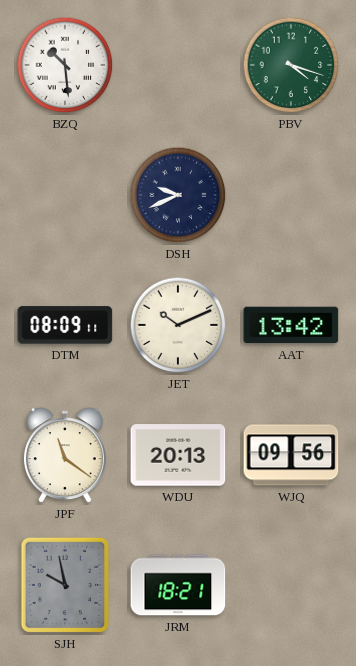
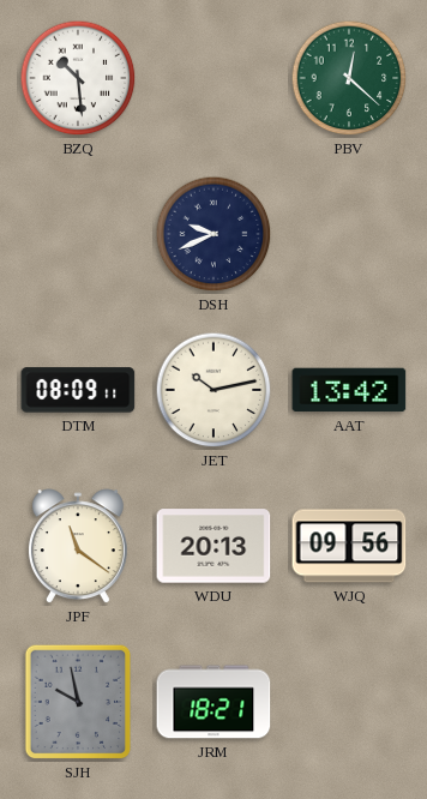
PBV: 4:18 -> 12:22 (349, 78)
JET: 10:11 -> 10:13 (213, 390)
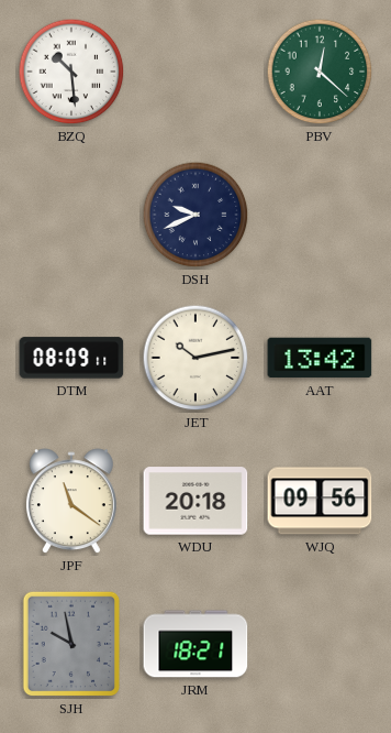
WDU: 20:13 -> 20:18 (195, 501)
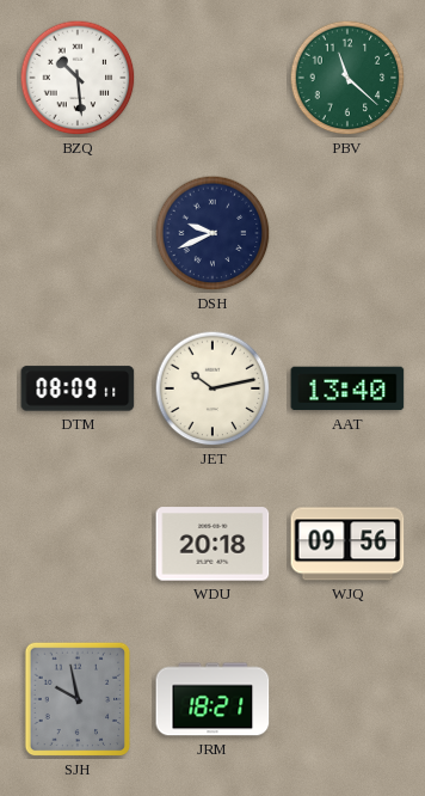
PBV: 12:22 -> 11:22 (347, 78)
AAT: 13:42 -> 13:40 (347, 388)
JPF: 11:21 -> none (71, 502)
